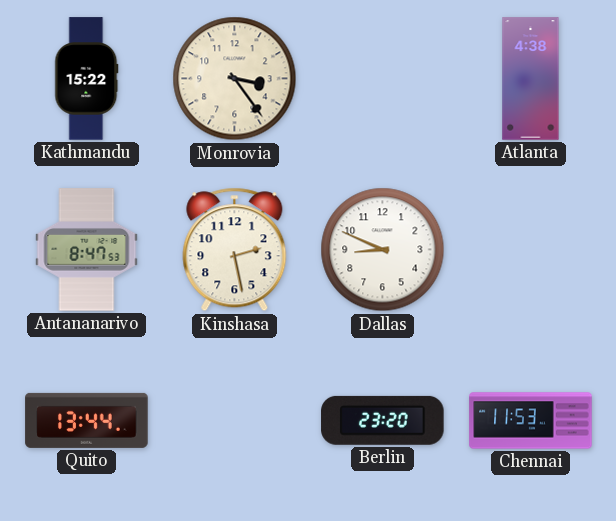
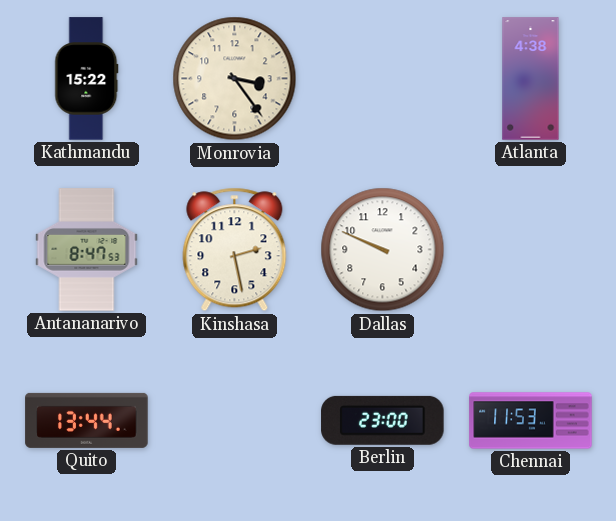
Dallas: 8:49 -> 9:49 (383, 250)
Berlin: 23:20 -> 23:00 (383, 420)
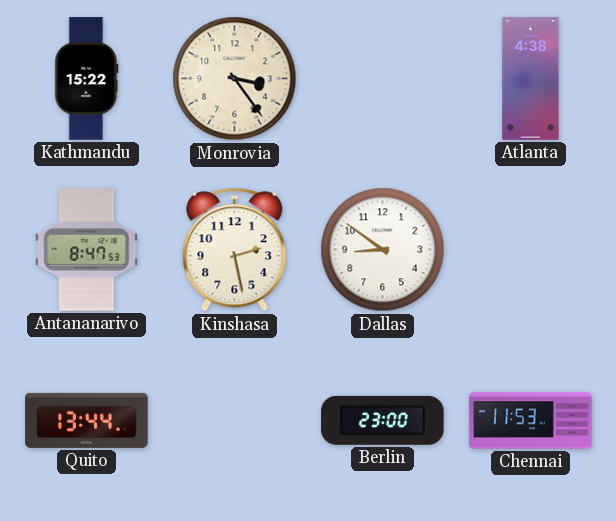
Dallas: 9:49 -> 8:51 (383, 250)
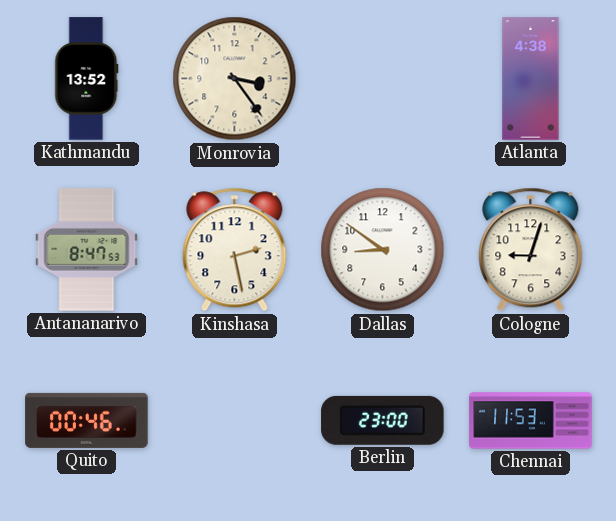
Kathmandu: 15:22 -> 13:52 (87, 79)
Cologne: none -> 9:03 (531, 250)
Quito: 13:44 -> 00:46 (87, 420)
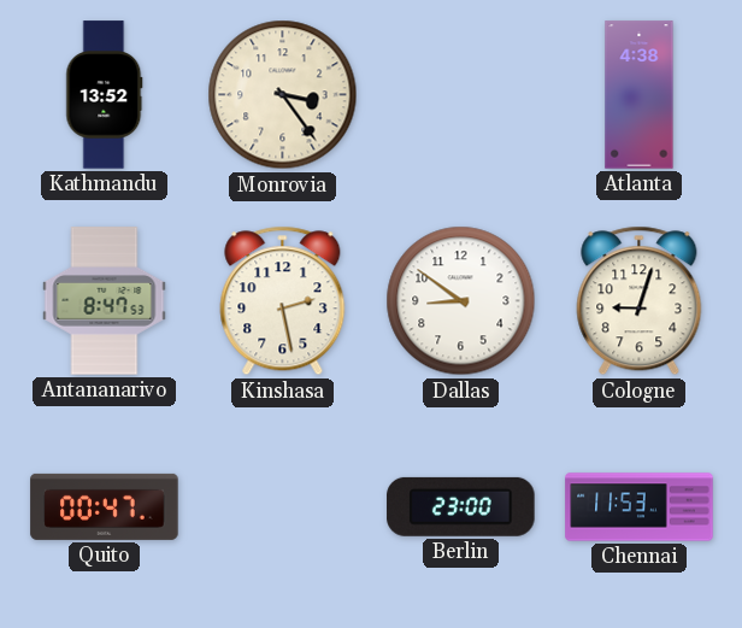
Quito: 00:46 -> 00:47 (105, 506)
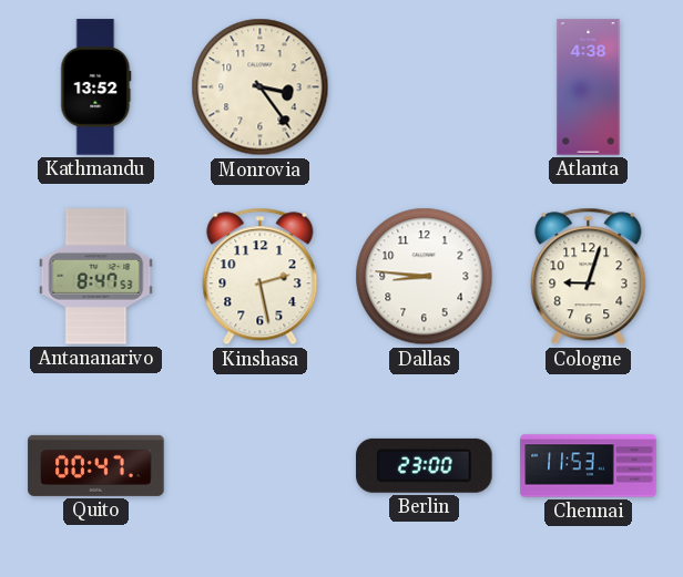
Dallas: 8:51 -> 8:46 (425, 277)
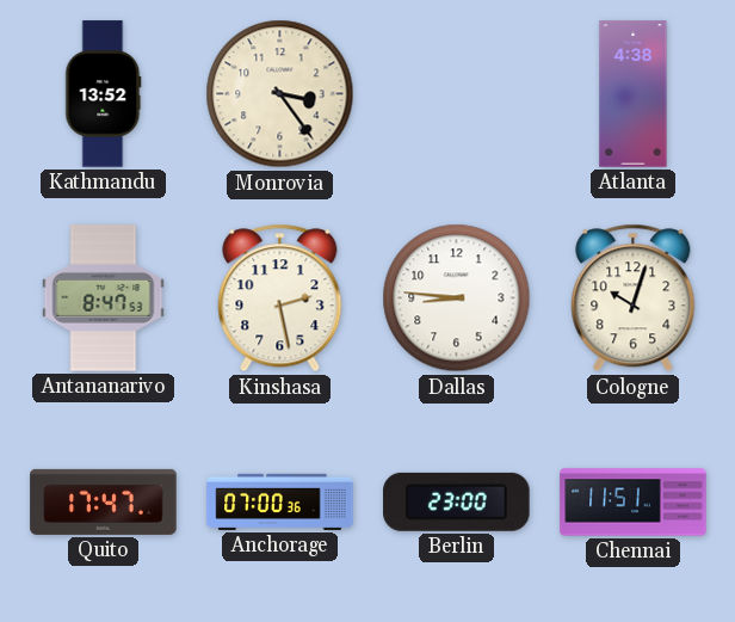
Cologne: 9:03 -> 10:03 (634, 298)
Quito: 00:47 -> 17:47 (104, 501)
Anchorage: none -> 07:00 (280, 501)
Chennai: 11:53 -> 11:51 (634, 503)
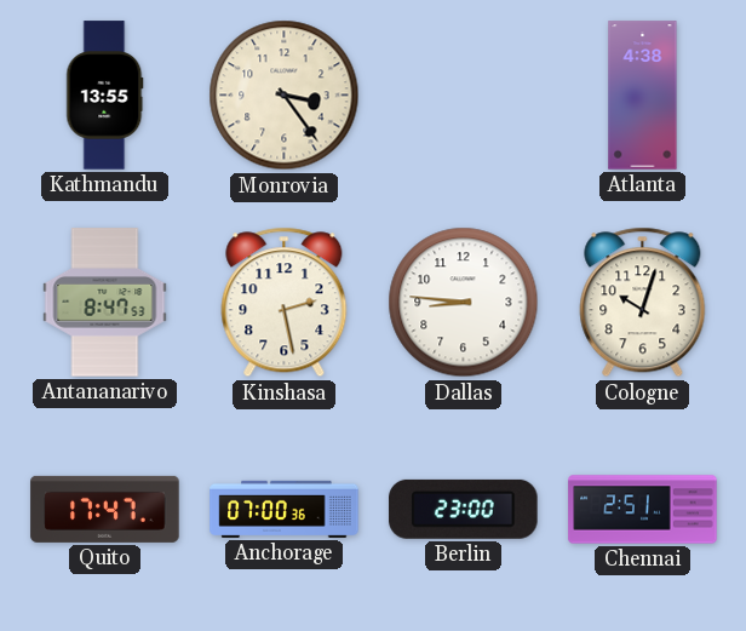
Kathmandu: 13:52 -> 13:55 (105, 96)
Chennai: 11:51 -> 2:51 (643, 510)
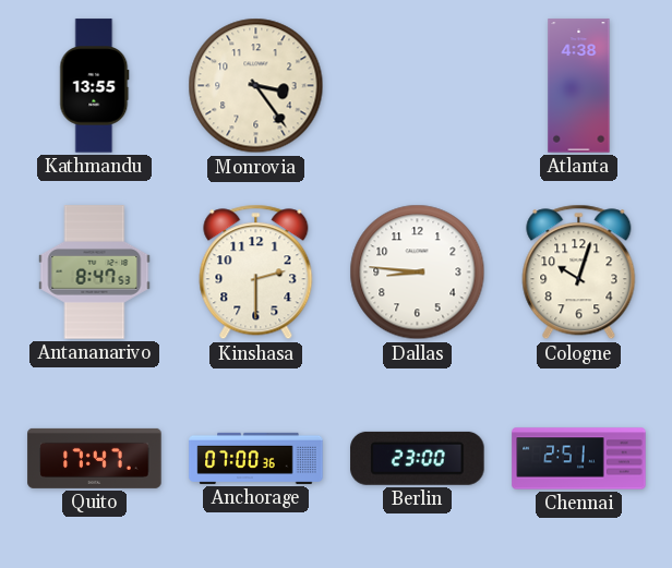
Kinshasa: 2:28 -> 2:30 (256, 273)
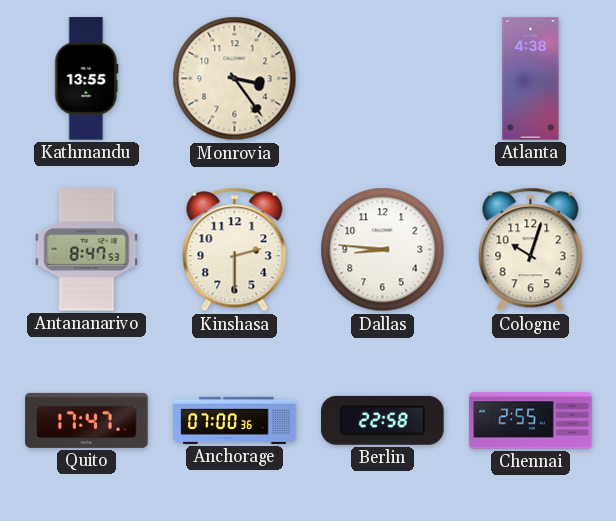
Berlin: 23:00 -> 22:58 (383, 420)
Chennai: 2:51 -> 2:55 (531, 421)
